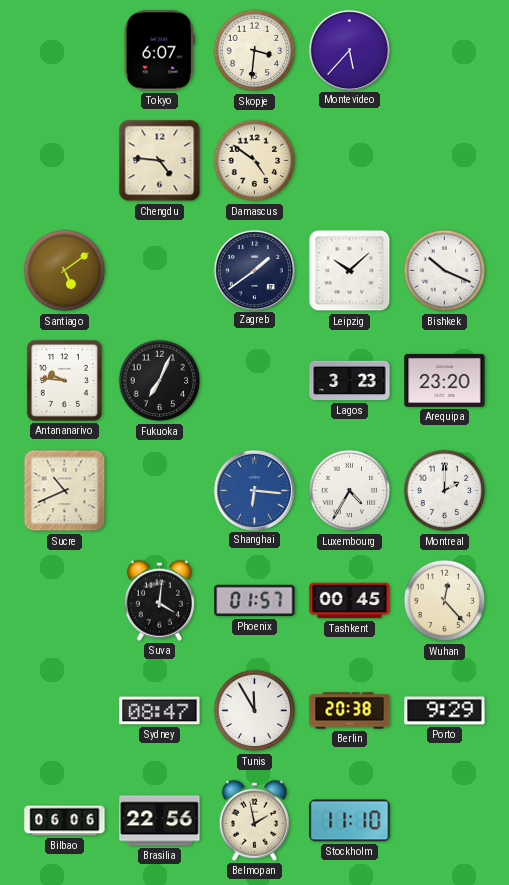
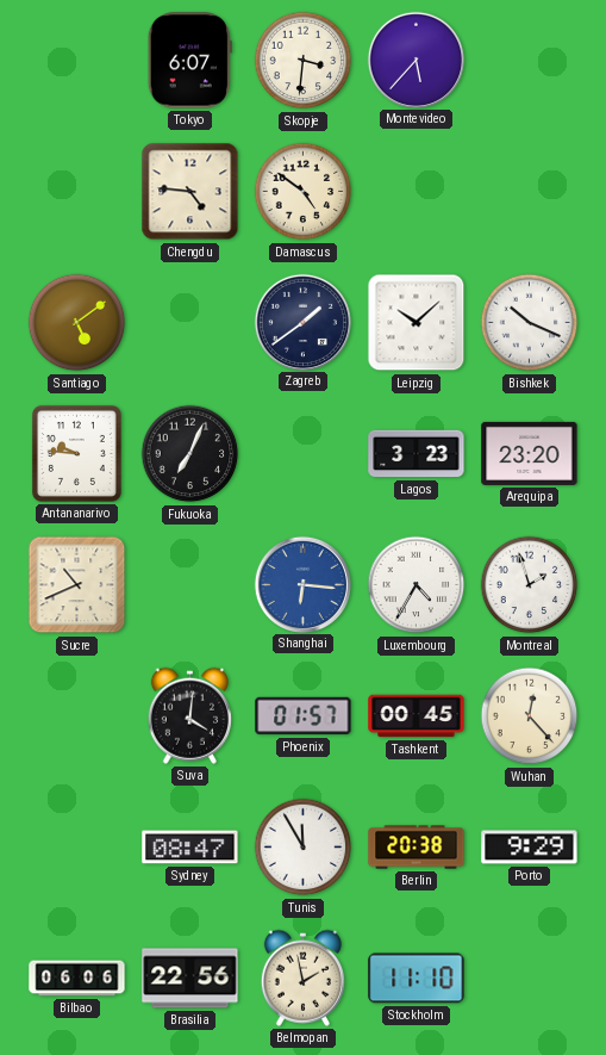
Montreal: 2:00 -> 1:57 (530, 585)
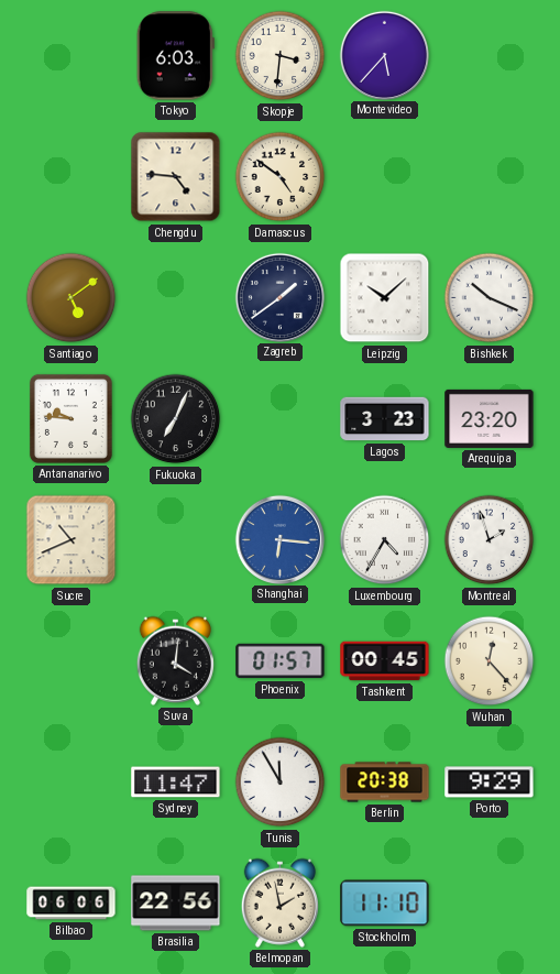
Tokyo: 6:07 -> 6:03 (175, 56)
Sydney: 08:47 -> 11:47 (176, 783)
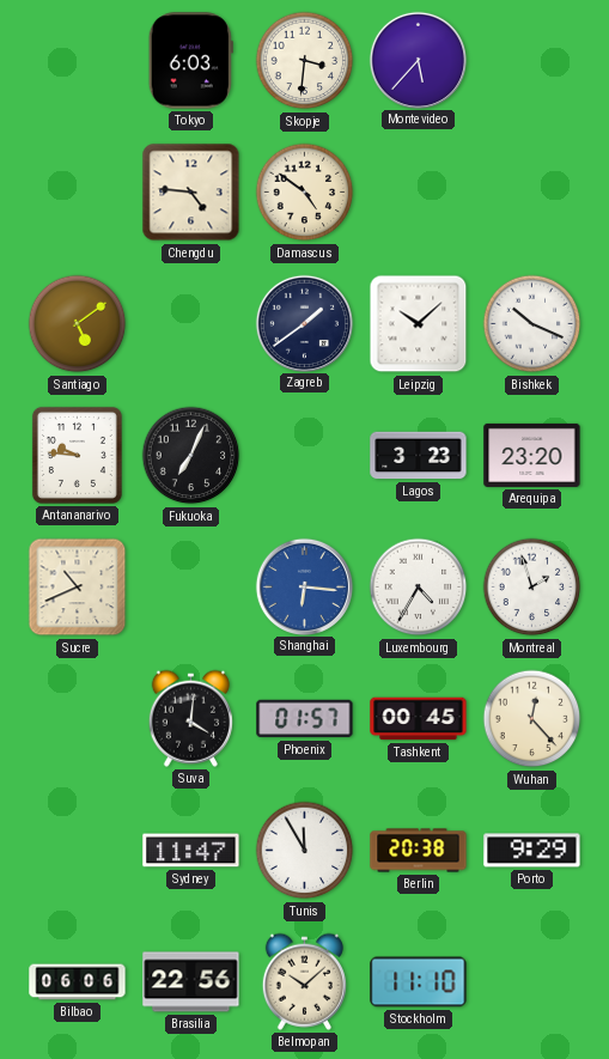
Belmopan: 1:58 -> 10:08 (304, 981)
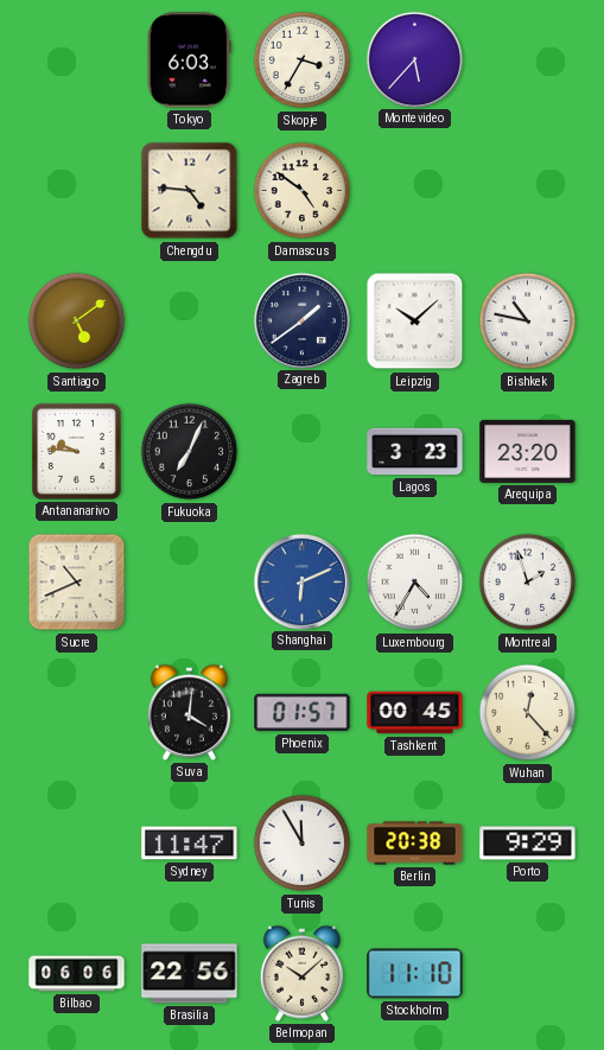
Skopje: 3:31 -> 3:35 (303, 61)
Bishkek: 10:19 -> 10:47 (528, 322)
Shanghai: 6:16 -> 6:11 (301, 581)
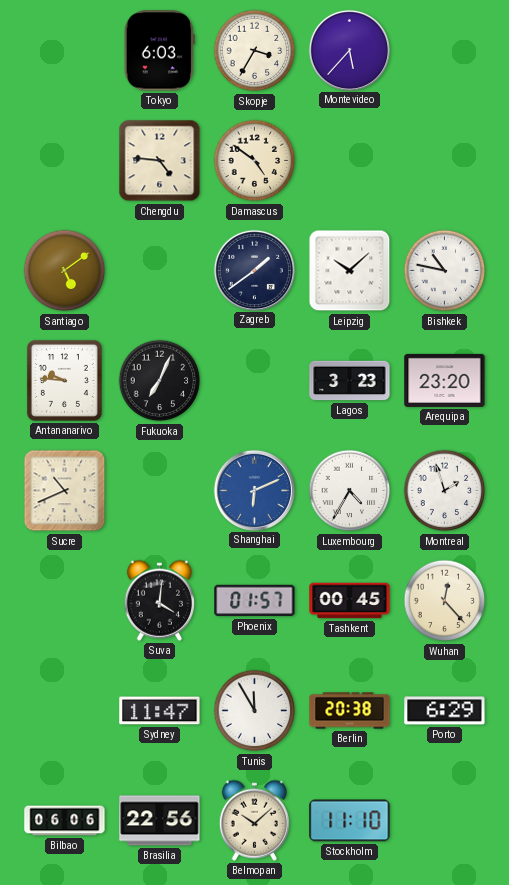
Porto: 9:29 -> 6:29 (445, 711)
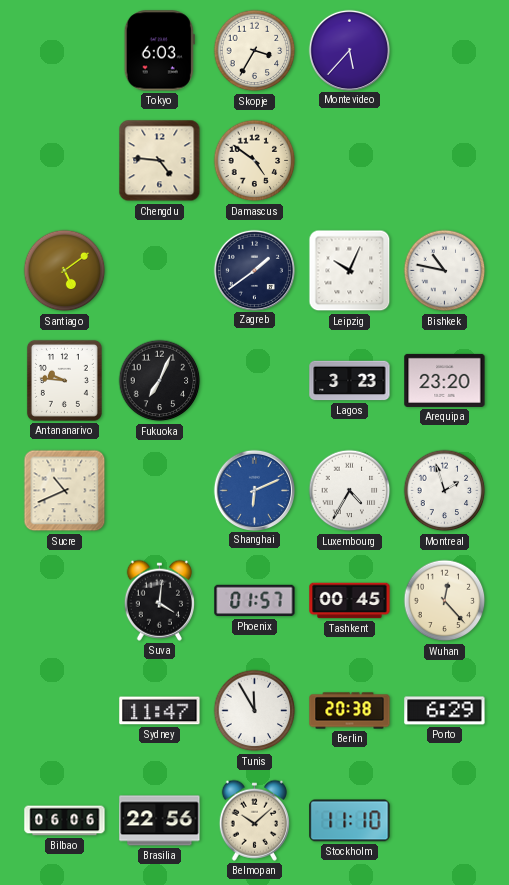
Leipzig: 10:08 -> 10:04 (350, 271)
